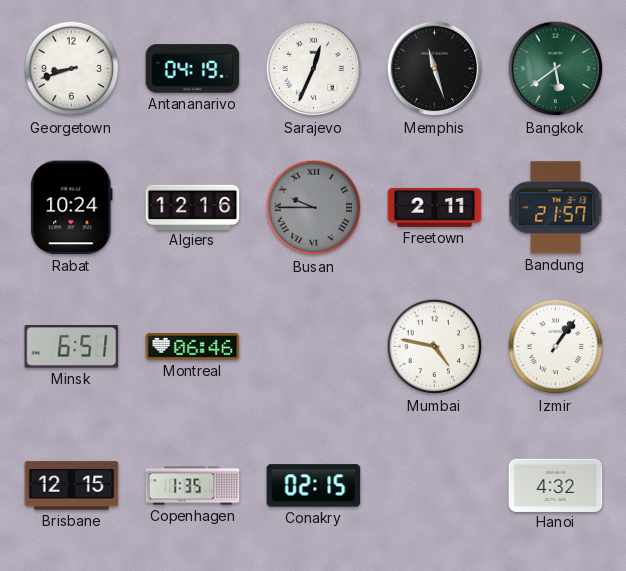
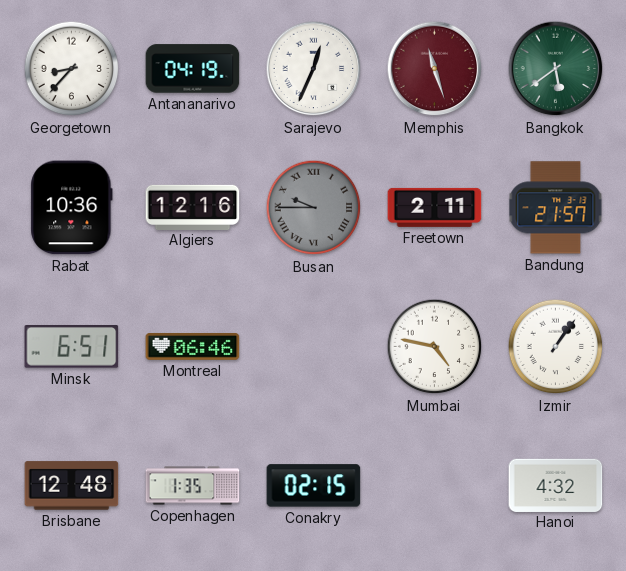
Georgetown: 8:42 -> 8:37 (72, 69)
Memphis dial: black -> burgundy (435, 69)
Rabat: 10:24 -> 10:36 (72, 208)
Brisbane: 12:15 -> 12:48 (72, 486)
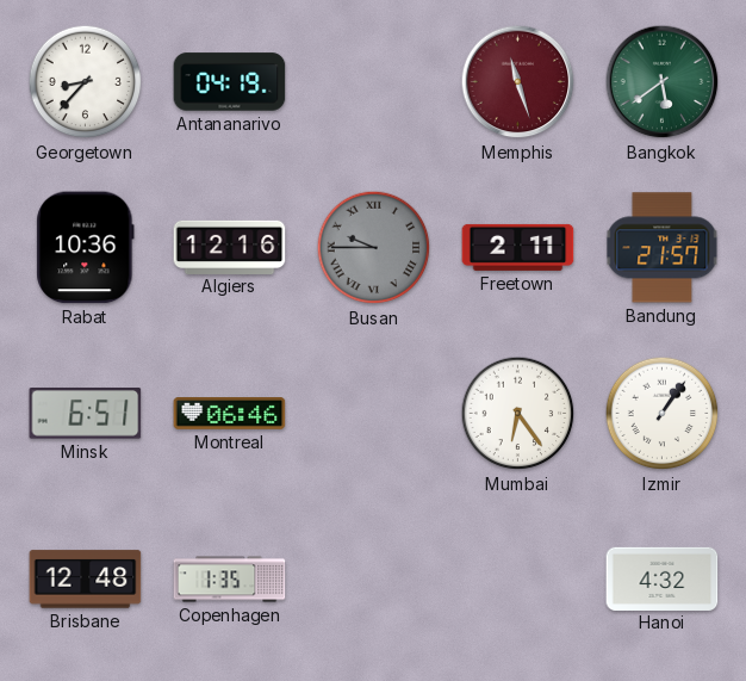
Sarajevo: 12:34 -> none (314, 69)
Mumbai: 4:47 -> 6:24 (518, 414)
Conakry: 02:15 -> none (314, 486)
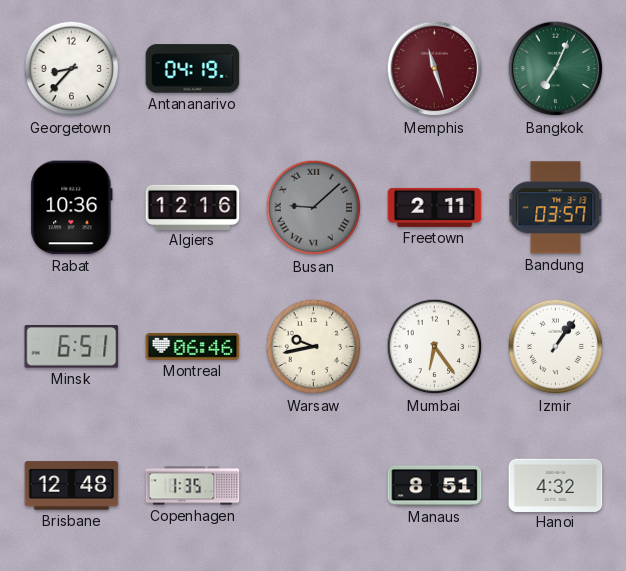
Bangkok: 5:39 -> 7:04 (556, 69)
Busan: 9:45 -> 9:08 (314, 208)
Bandung: 21:57 -> 03:57 (556, 208)
Warsaw: none -> 9:43 (314, 347)
Manaus: none -> 8:51 (435, 486)
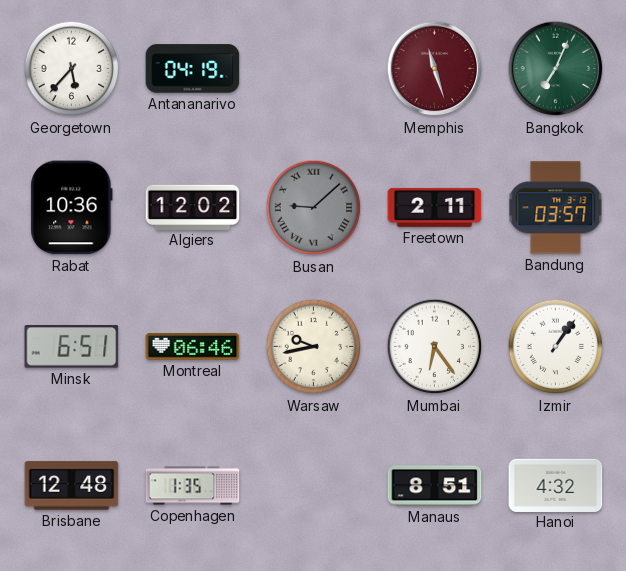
Georgetown: 8:37 -> 5:37 (72, 69)
Algiers: 12:16 -> 12:02 (193, 207)
